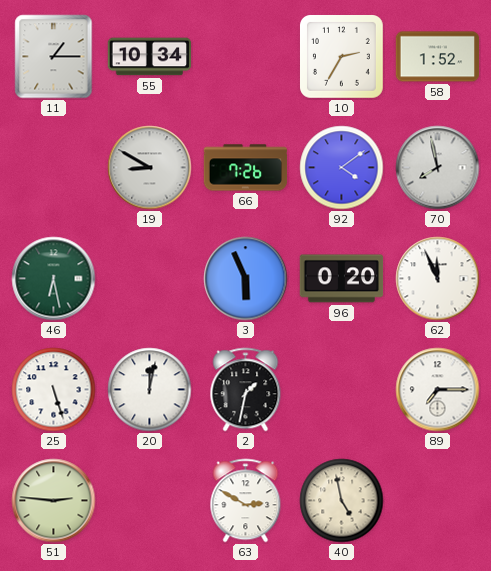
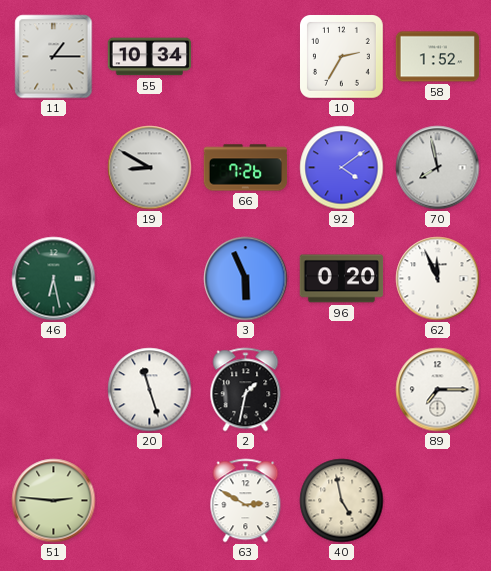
25: 5:27 -> none (54, 390)
20: 12:02 -> 11:27 (150, 390)
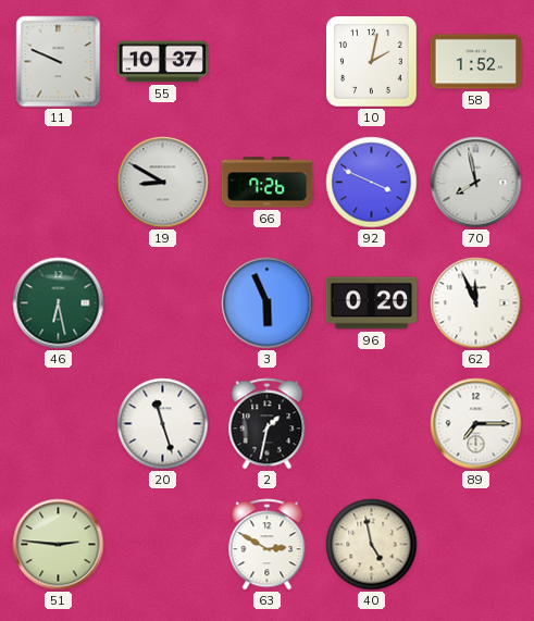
11: 1:15 -> 9:49 (59, 62)
55: 10:34 -> 10:37 (163, 62)
10: 2:35 -> 2:02 (372, 62)
92: 4:09 -> 3:49 (372, 183)
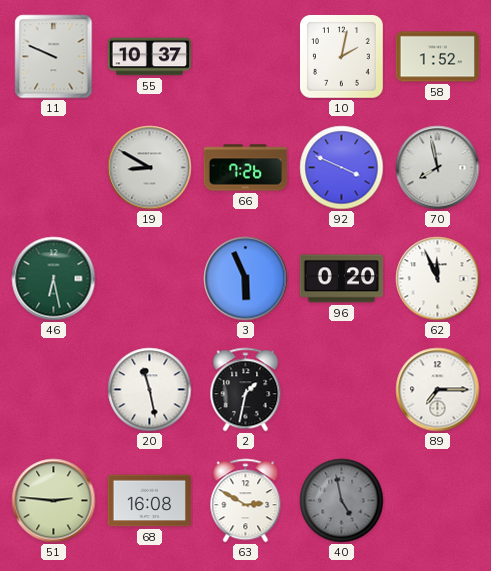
20: 11:27 -> 11:28 (150, 390)
68: none -> 16:08 (150, 501)
40 dial: cream -> grey (342, 501)
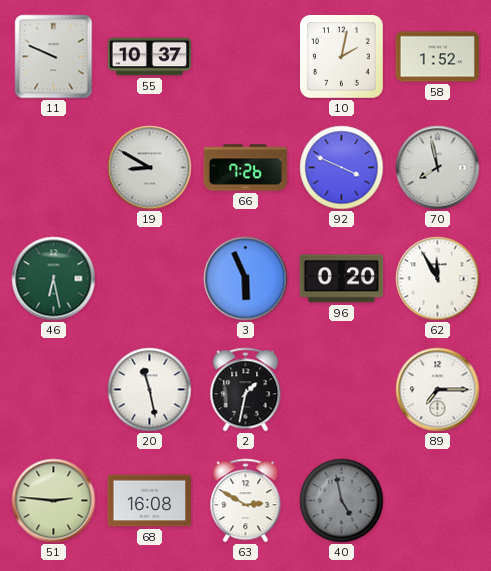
62: 11:56 -> 11:55 (438, 279)
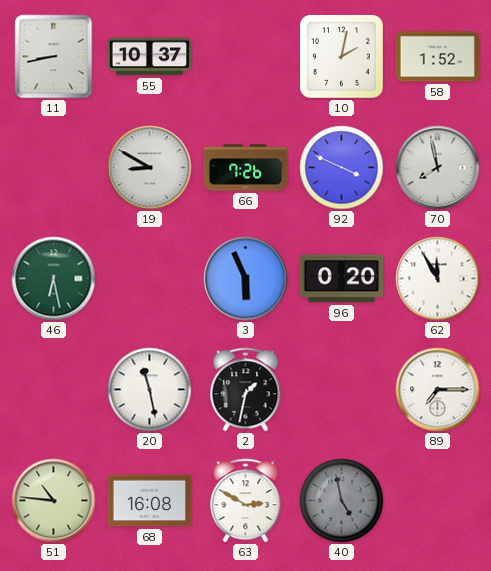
11: 9:49 -> 8:43 (54, 57)
51: 2:46 -> 10:46 (54, 501)
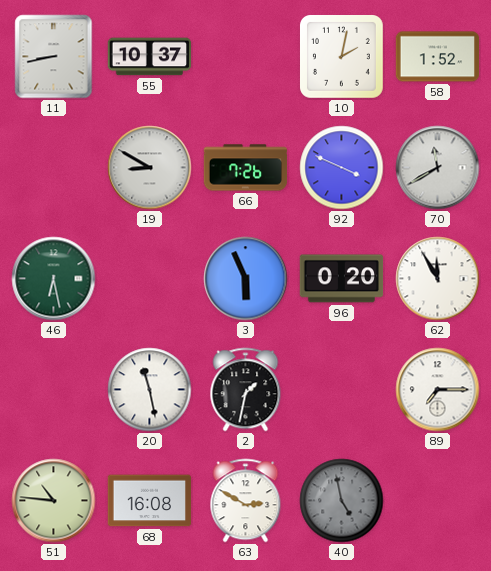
70: 7:58 -> 11:40 (438, 168)
